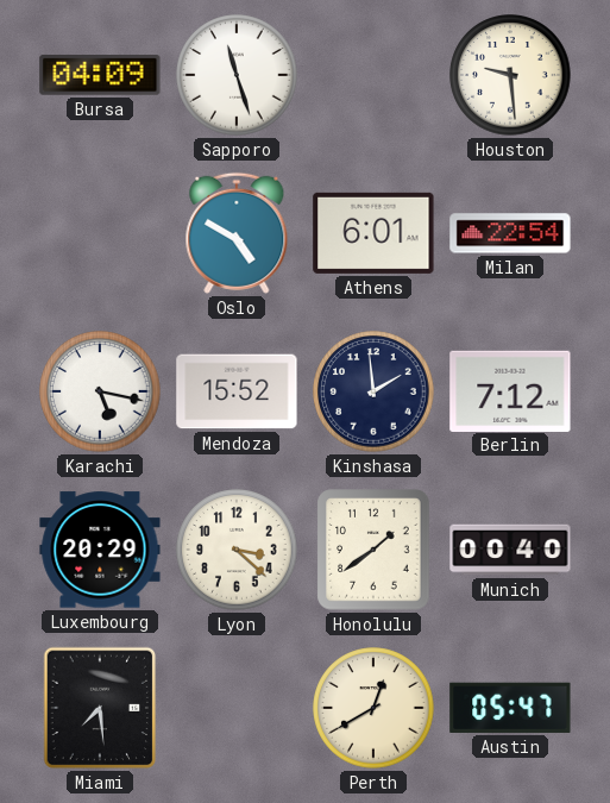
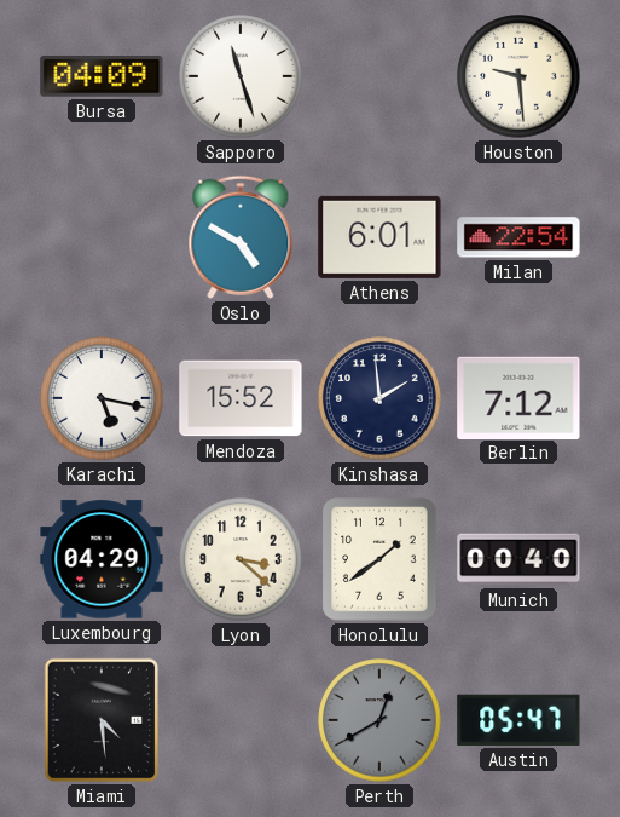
Luxembourg: 20:29 -> 04:29 (102, 559)
Miami: 7:29 -> 4:29 (102, 720)
Perth dial: cream -> grey (379, 720)
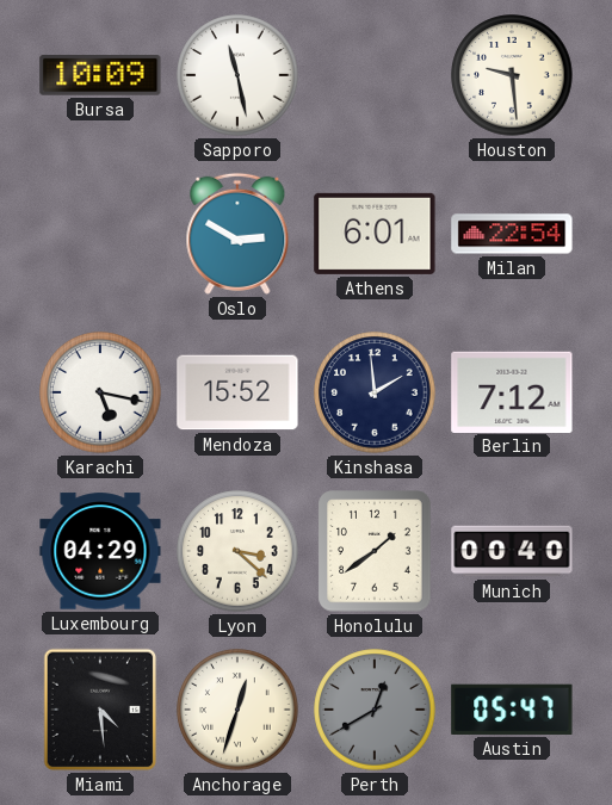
Bursa: 04:09 -> 10:09 (100, 76)
Sapporo: 11:27 -> 11:28 (237, 75)
Oslo: 4:50 -> 2:50 (237, 234)
Anchorage: none -> 12:33 (237, 710)
